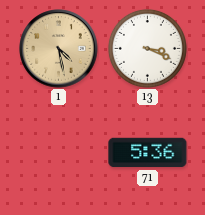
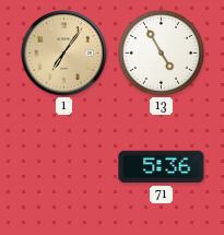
1: 4:28 -> 7:06 (64, 54)
13: 3:19 -> 4:55 (161, 52)
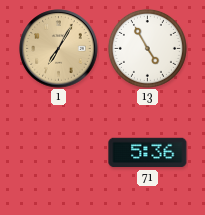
1: 7:06 -> 7:05 (59, 49)
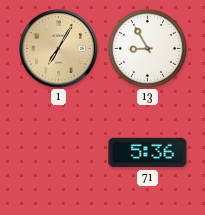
13: 4:55 -> 8:55 (147, 48)
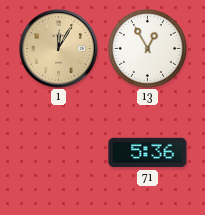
1: 7:05 -> 12:05 (59, 49)
13: 8:55 -> 12:55 (147, 48)
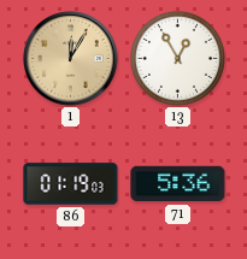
86: none -> 01:19 (71, 184)
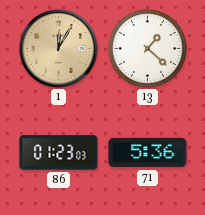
13: 12:55 -> 1:22 (147, 48)
86: 01:19 -> 01:23 (59, 153)
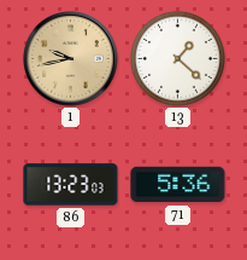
1: 12:05 -> 9:43 (71, 59)
86: 01:23 -> 13:23 (71, 185)
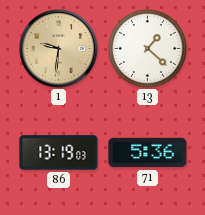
1: 9:43 -> 9:31 (59, 49)
86: 13:23 -> 13:19 (59, 153)
